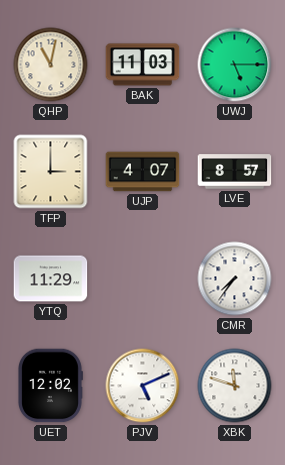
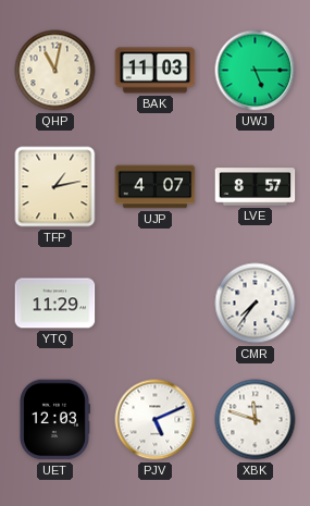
TFP: 3:00 -> 1:13 (55, 187)
UET: 12:02 -> 12:03 (55, 420)
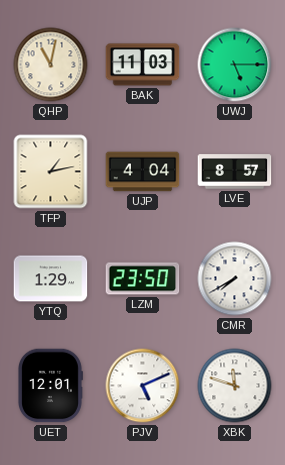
UJP: 4:07 -> 4:04 (143, 172)
YTQ: 11:29 -> 1:29 (51, 279)
LZM: none -> 23:50 (143, 279)
CMR: 7:36 -> 7:40 (235, 279)
UET: 12:03 -> 12:01 (51, 386)
